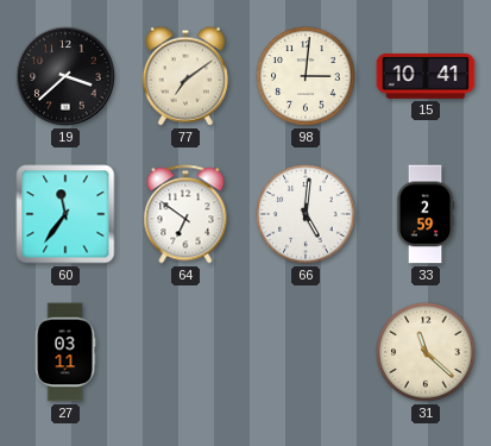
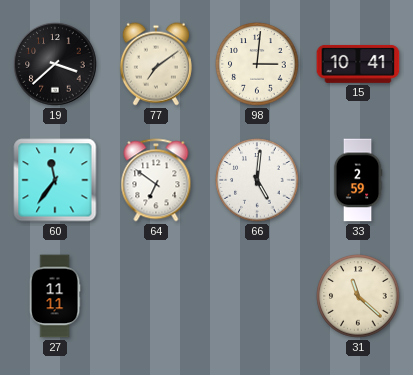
27: 03:11 -> 11:11 (55, 296)
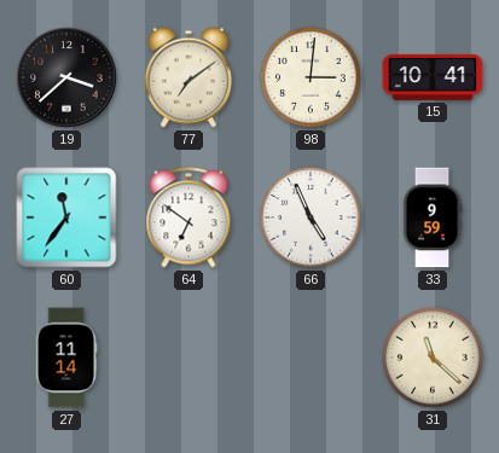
66: 5:01 -> 4:56 (311, 217)
33: 2:59 -> 9:59 (433, 217)
27: 11:11 -> 11:14 (66, 358)
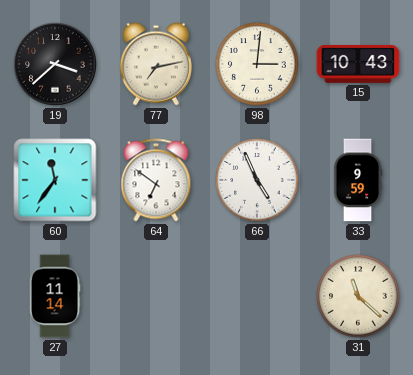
77: 7:09 -> 7:13 (156, 64)
15: 10:41 -> 10:43 (358, 64)
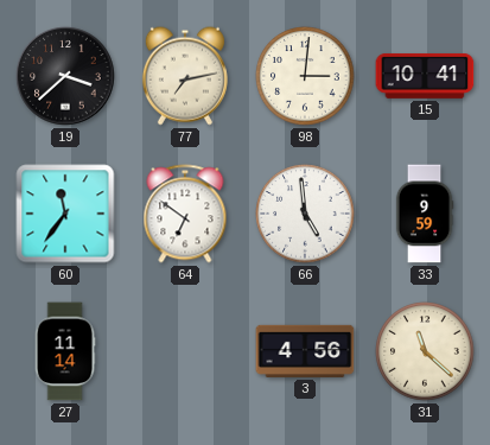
15: 10:43 -> 10:41 (425, 76)
66: 4:56 -> 4:59 (305, 214)
3: none -> 4:56 (305, 351)
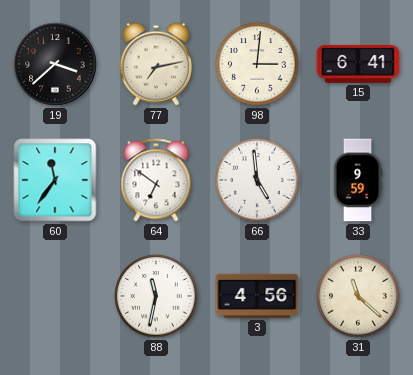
15: 10:41 -> 6:41 (358, 64)
27: 11:14 -> none (65, 351)
88: none -> 11:32 (156, 296)
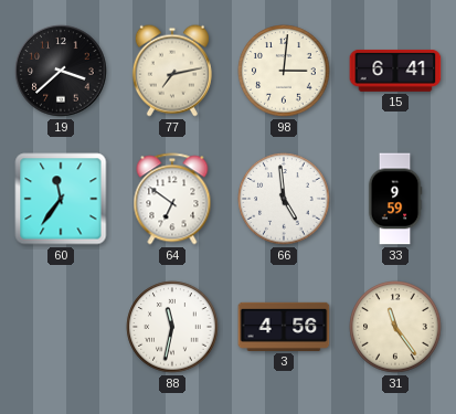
31: 11:22 -> 11:24 (395, 327)
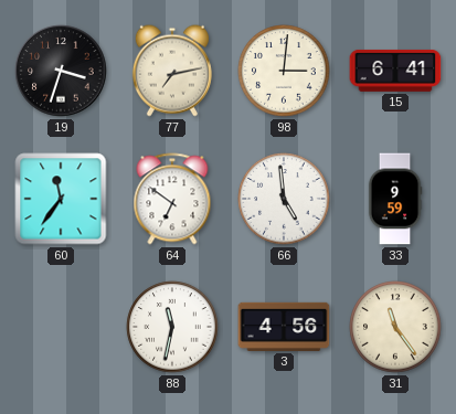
19: 3:38 -> 3:33 (61, 71)
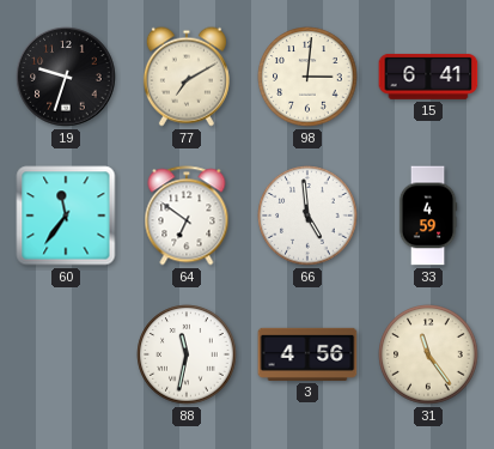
19: 3:33 -> 9:33 (66, 77)
77: 7:13 -> 7:10 (187, 77)
33: 9:59 -> 4:59 (428, 216)
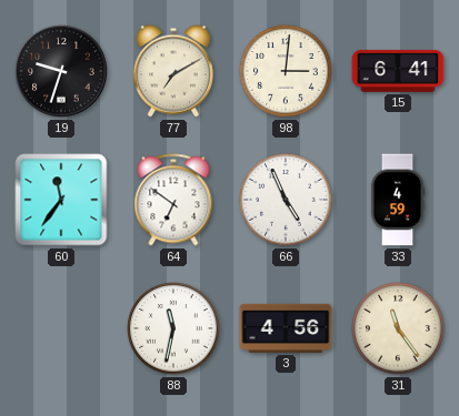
66: 4:59 -> 4:56 (286, 200)
